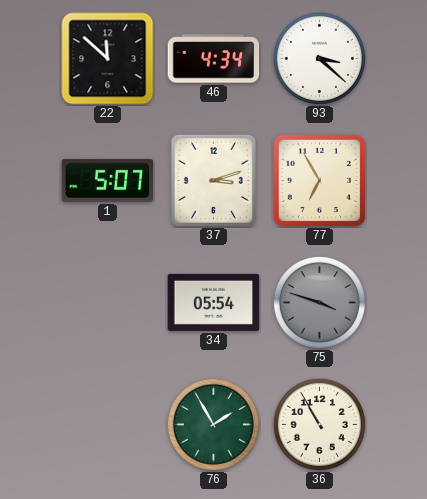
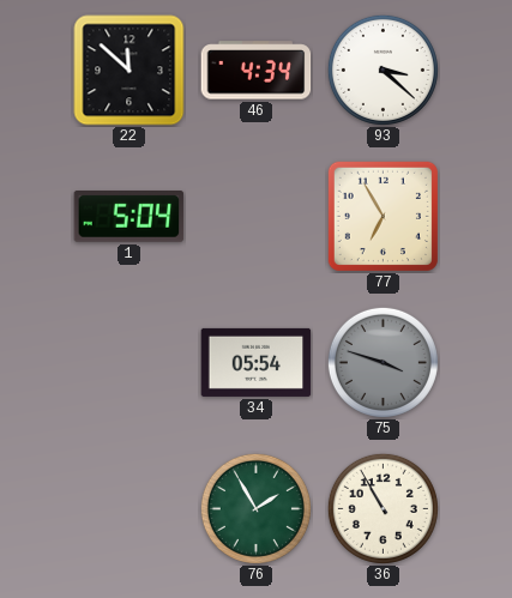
1: 5:07 -> 5:04 (129, 217)
37: 3:12 -> none (213, 180)
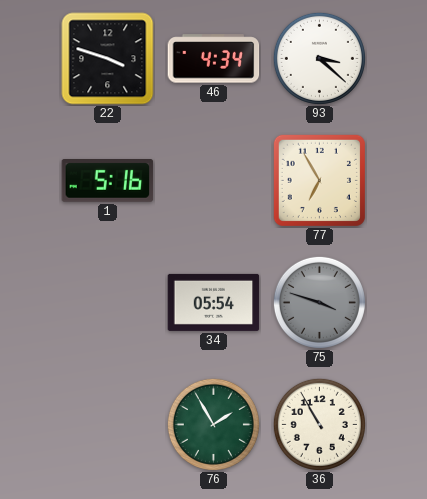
22: 11:52 -> 3:48 (108, 59)
1: 5:04 -> 5:16 (108, 181)
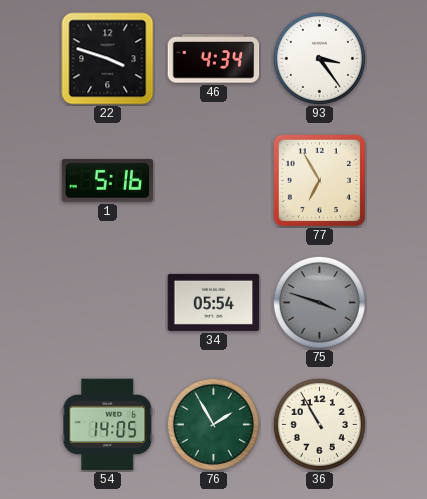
93: 3:22 -> 3:24 (319, 58)
54: none -> 14:05 (108, 425)
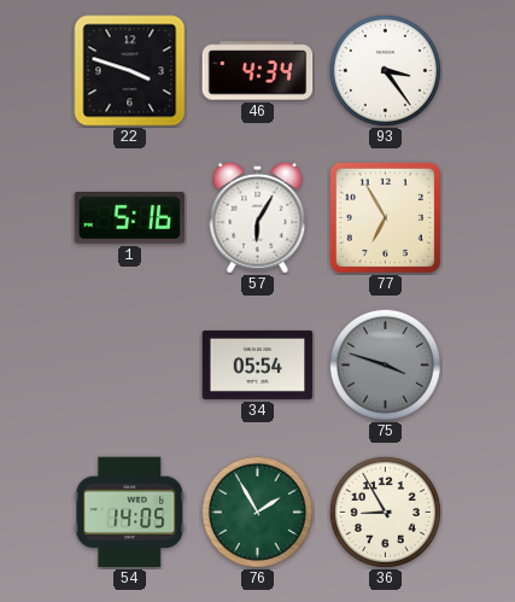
57: none -> 6:05 (258, 217)
36: 10:55 -> 8:55 (385, 512)
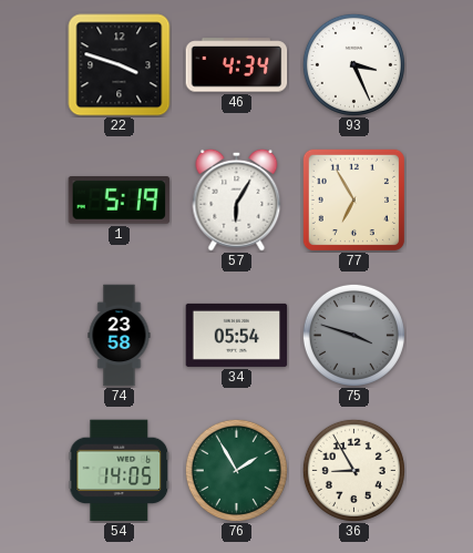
93: 3:24 -> 3:26 (353, 64)
1: 5:16 -> 5:19 (120, 201)
74: none -> 23:58 (120, 336)
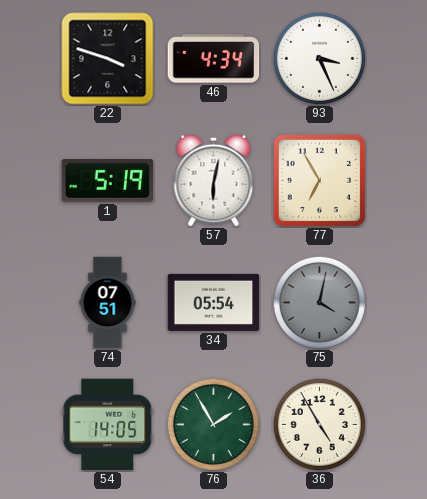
57: 6:05 -> 6:02 (214, 180)
74: 23:58 -> 07:51 (108, 303)
75: 3:48 -> 4:02 (319, 302)
36: 8:55 -> 4:55 (319, 424)
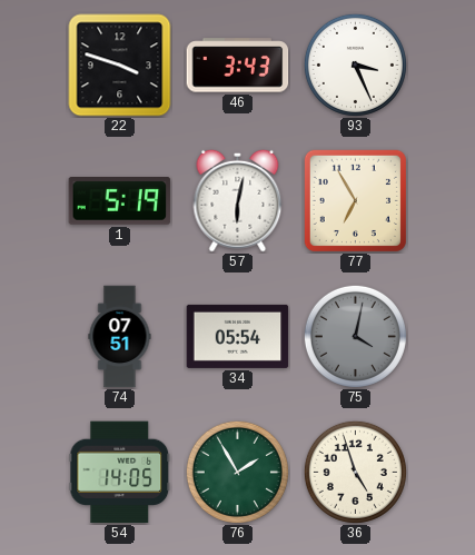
46: 4:34 -> 3:43 (238, 66)
36: 4:55 -> 4:57 (355, 472)
